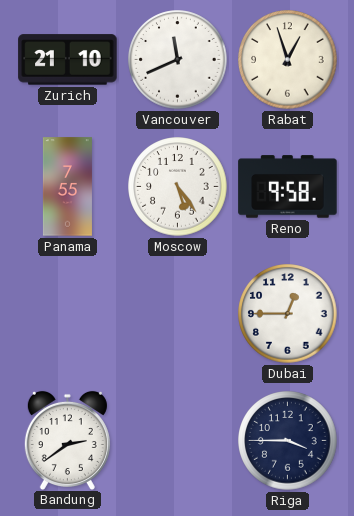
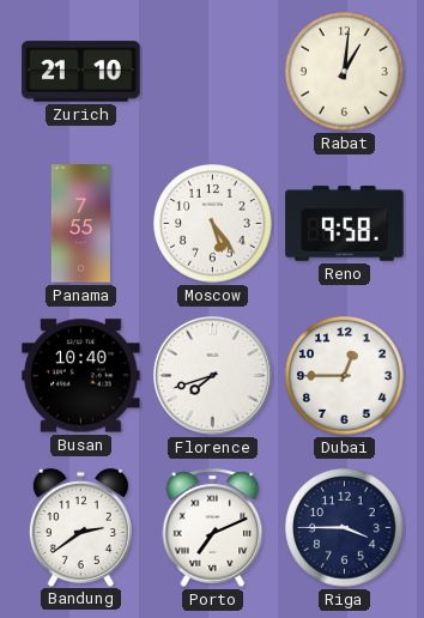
Vancouver: 11:41 -> none (178, 60)
Rabat: 12:57 -> 1:01 (345, 72)
Busan: none -> 10:40 (81, 376)
Florence: none -> 7:42 (212, 375)
Porto: none -> 7:11 (213, 527)
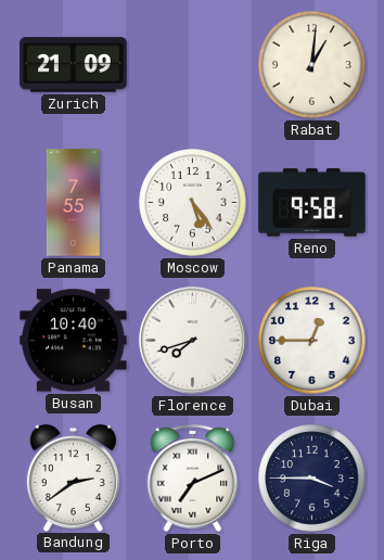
Zurich: 21:10 -> 21:09 (74, 65)
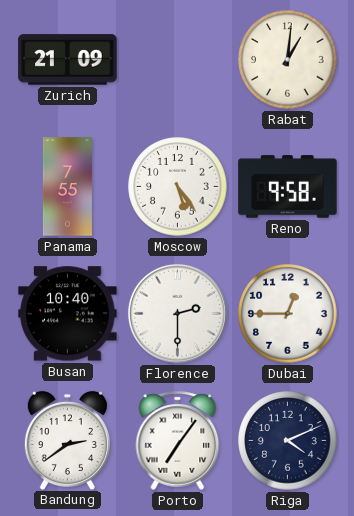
Florence: 7:42 -> 2:30 (177, 313)
Porto: 7:11 -> 7:06 (178, 440)
Riga: 3:45 -> 4:11 (288, 441)
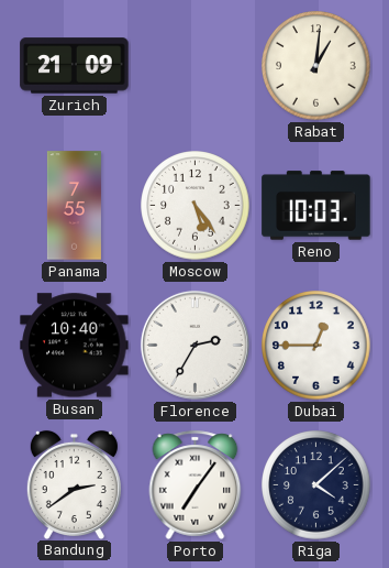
Reno: 9:58 -> 10:03 (316, 206)
Florence: 2:30 -> 2:35 (194, 345)
Riga: 4:11 -> 4:08 (316, 485)
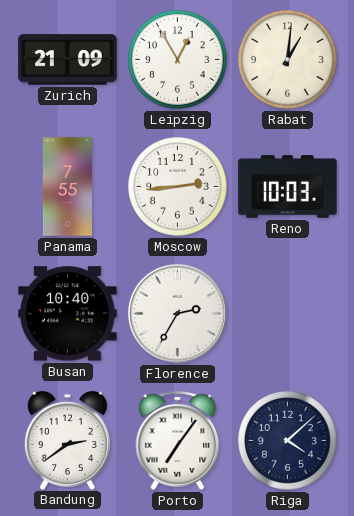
Leipzig: none -> 12:55 (178, 60)
Moscow: 5:24 -> 2:44 (178, 187)
Dubai: 12:45 -> none (316, 346)
